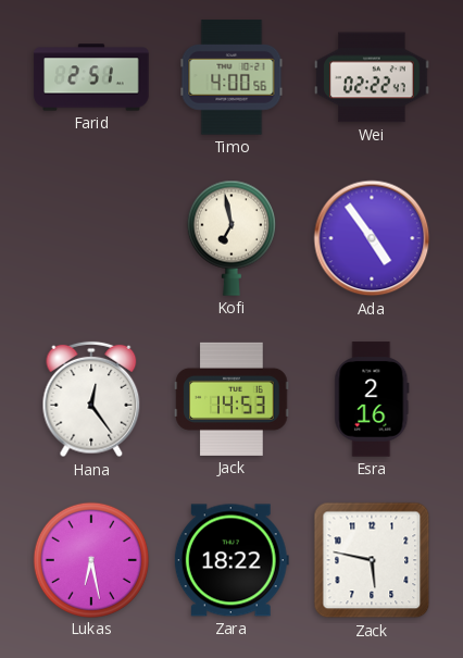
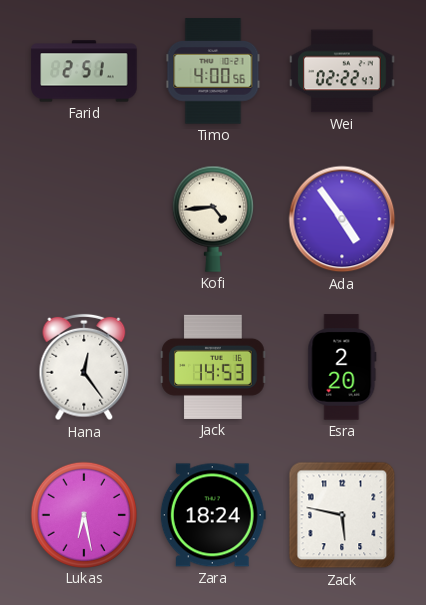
Kofi: 6:58 -> 4:44 (213, 219)
Esra: 2:16 -> 2:20 (342, 367)
Zara: 18:22 -> 18:24 (213, 515)
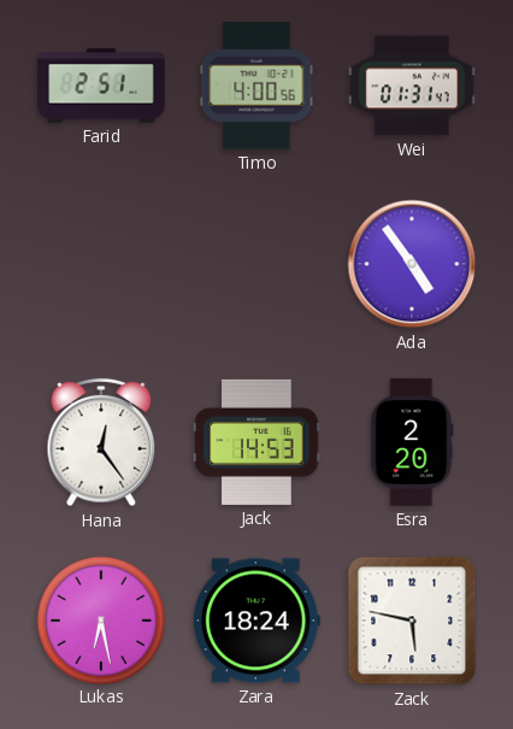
Wei: 02:22 -> 01:31 (412, 86)
Kofi: 4:44 -> none (213, 219)
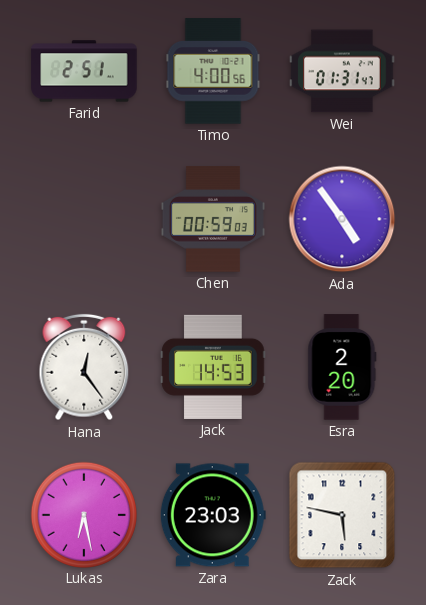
Chen: none -> 00:59 (213, 219)
Zara: 18:24 -> 23:03 (213, 515)
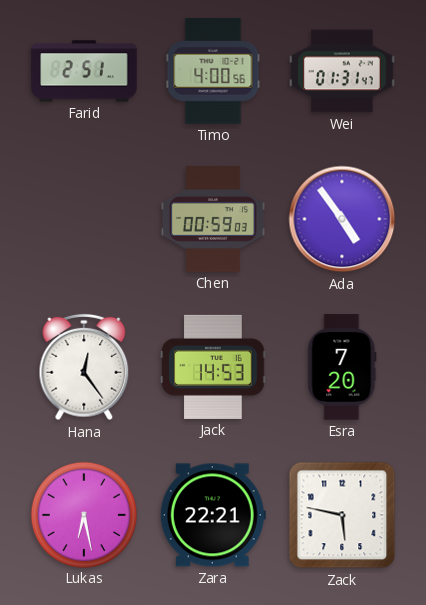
Esra: 2:20 -> 7:20 (342, 367)
Zara: 23:03 -> 22:21 (213, 515)
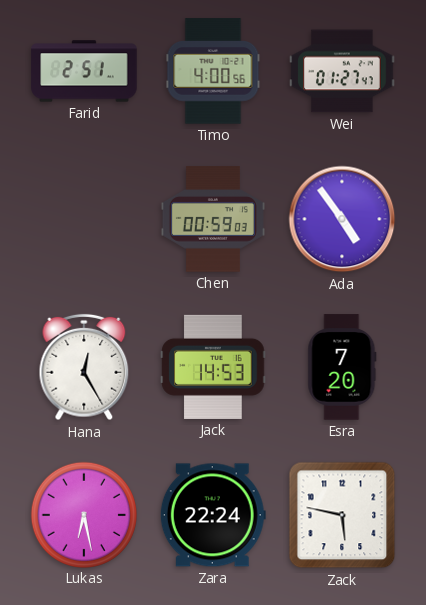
Wei: 01:31 -> 01:27 (342, 71)
Hana: 12:24 -> 12:25 (84, 367)
Zara: 22:21 -> 22:24 (213, 515)
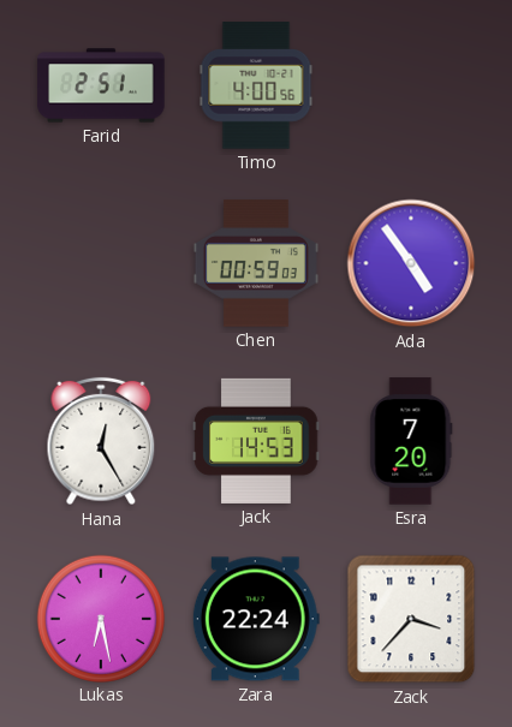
Wei: 01:27 -> none (342, 71)
Zack: 5:47 -> 3:37 (411, 619)
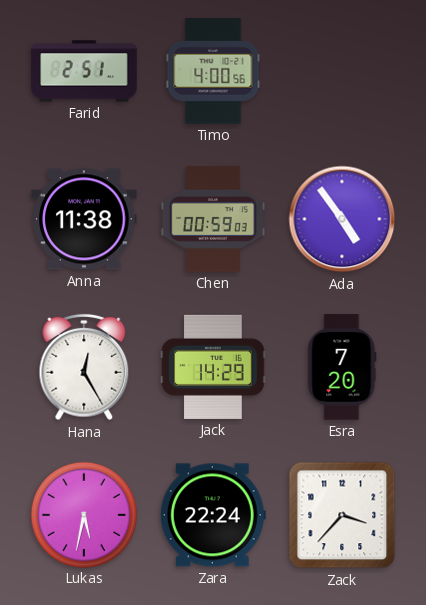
Anna: none -> 11:38 (84, 219)
Jack: 14:53 -> 14:29 (213, 367)
Lukas: 6:28 -> 5:32 (83, 514)
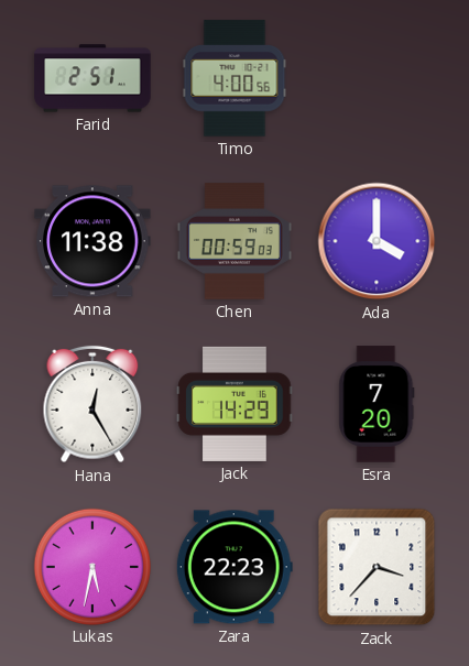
Ada: 4:54 -> 4:00 (377, 241)
Zara: 22:24 -> 22:23 (234, 567)
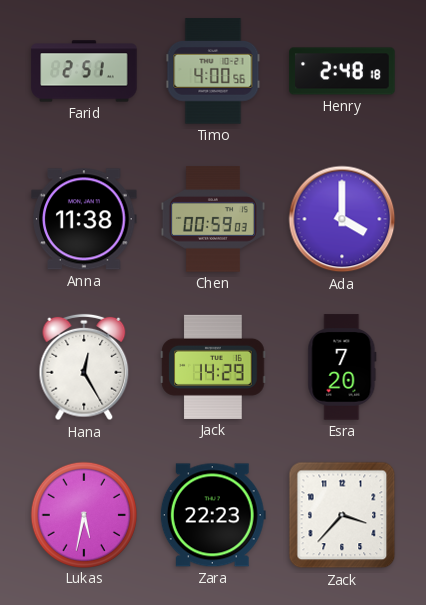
Henry: none -> 2:48 (342, 71)
